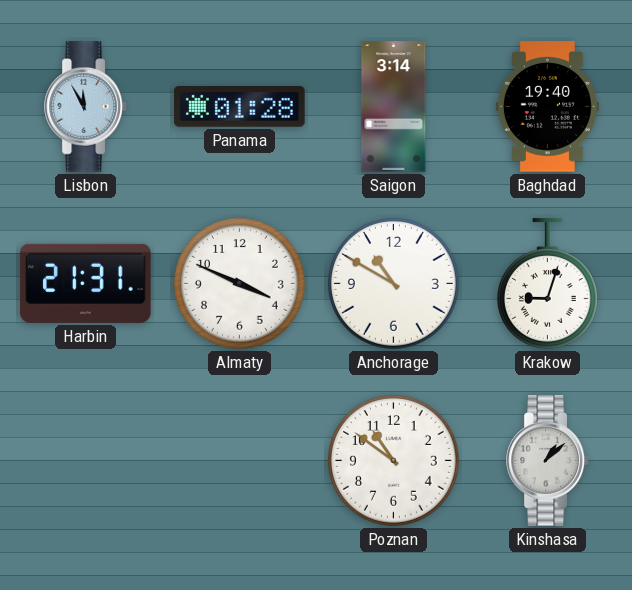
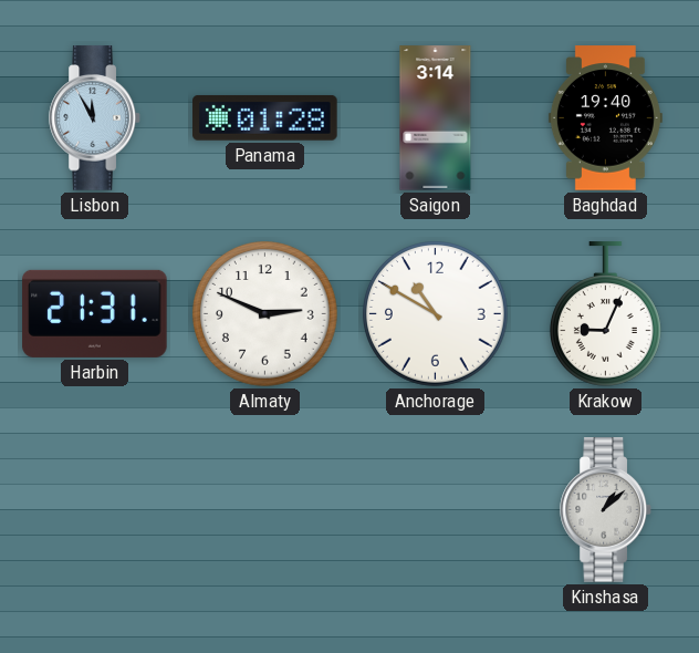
Almaty: 3:49 -> 2:49 (265, 314)
Krakow: 9:03 -> 9:04 (605, 314)
Poznan: 10:51 -> none (394, 461)
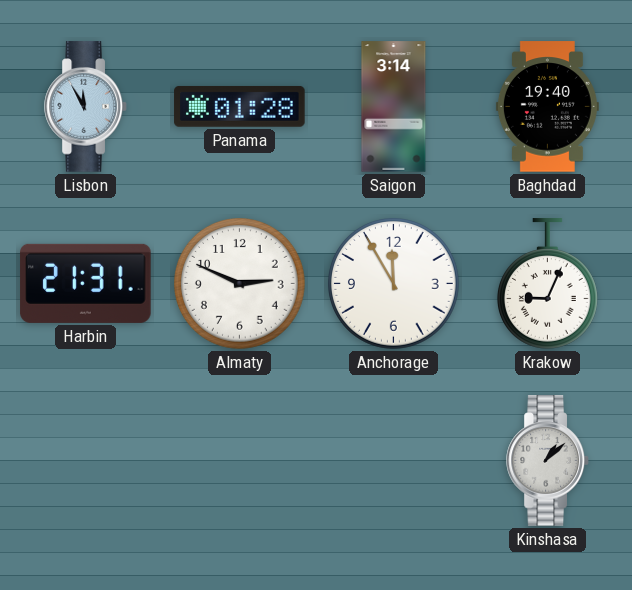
Anchorage: 10:50 -> 11:55 (394, 284)
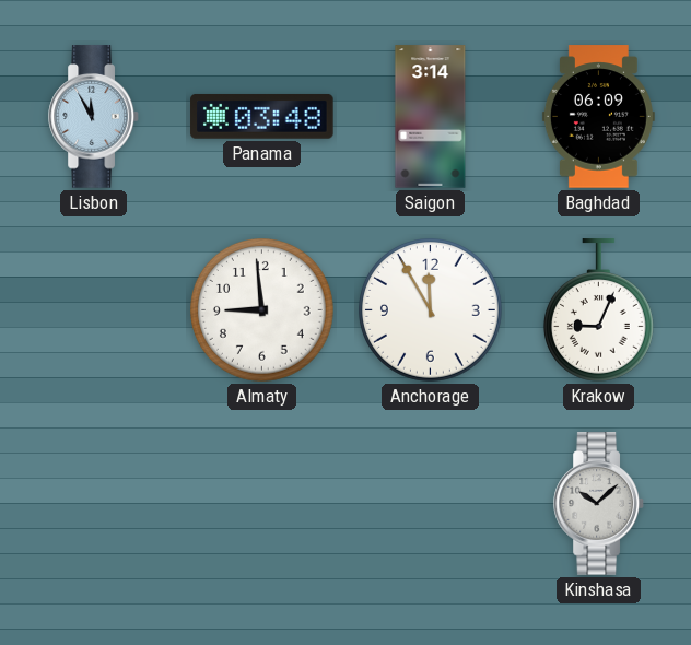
Panama: 01:28 -> 03:48 (262, 117)
Baghdad: 19:40 -> 06:09 (598, 117)
Harbin: 21:31 -> none (86, 283)
Almaty: 2:49 -> 8:59 (262, 310)
Kinshasa: 1:08 -> 10:08 (599, 504)
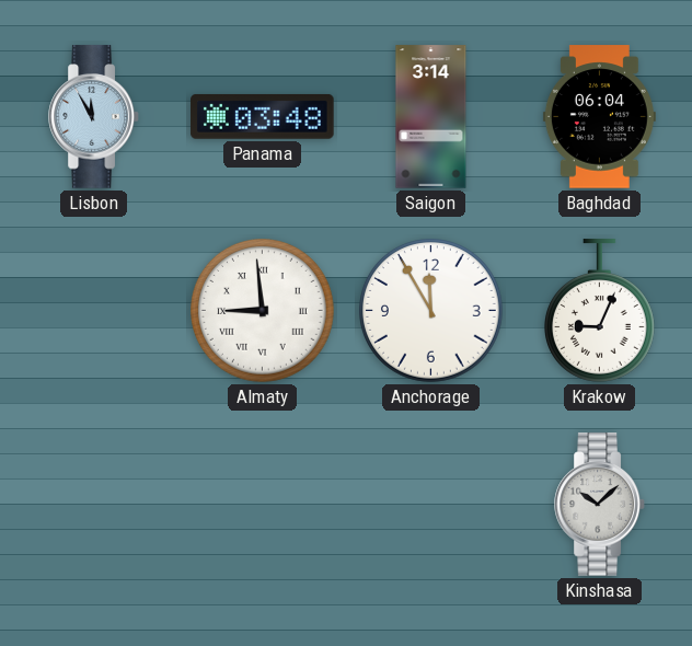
Baghdad: 06:09 -> 06:04 (599, 117)
Almaty numerals: Arabic -> Roman (263, 311)
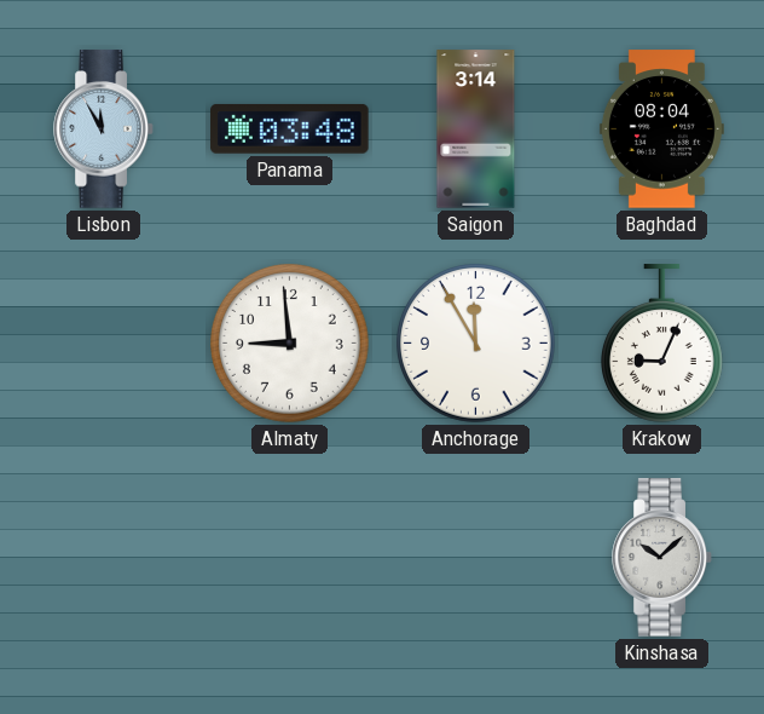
Baghdad: 06:04 -> 08:04 (661, 129)
Almaty numerals: Roman -> Arabic (290, 344)
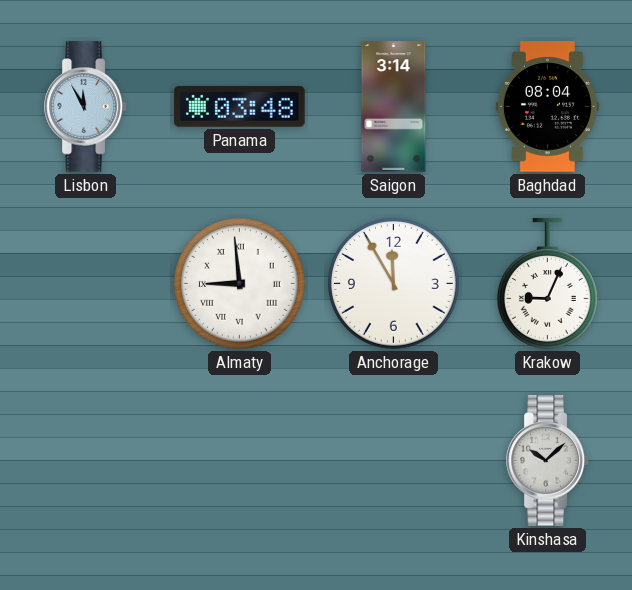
Almaty numerals: Arabic -> Roman (240, 284)
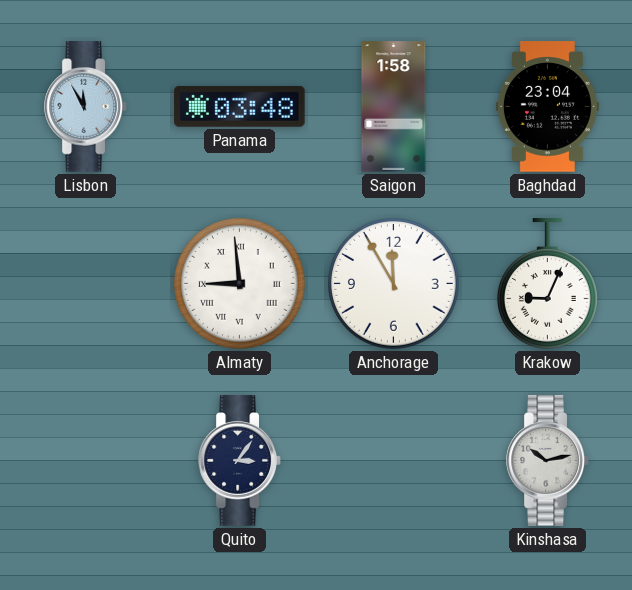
Saigon: 3:14 -> 1:58 (394, 107)
Baghdad: 08:04 -> 23:04 (547, 107)
Quito: none -> 3:06 (240, 461)
Kinshasa: 10:08 -> 10:13 (548, 461)
